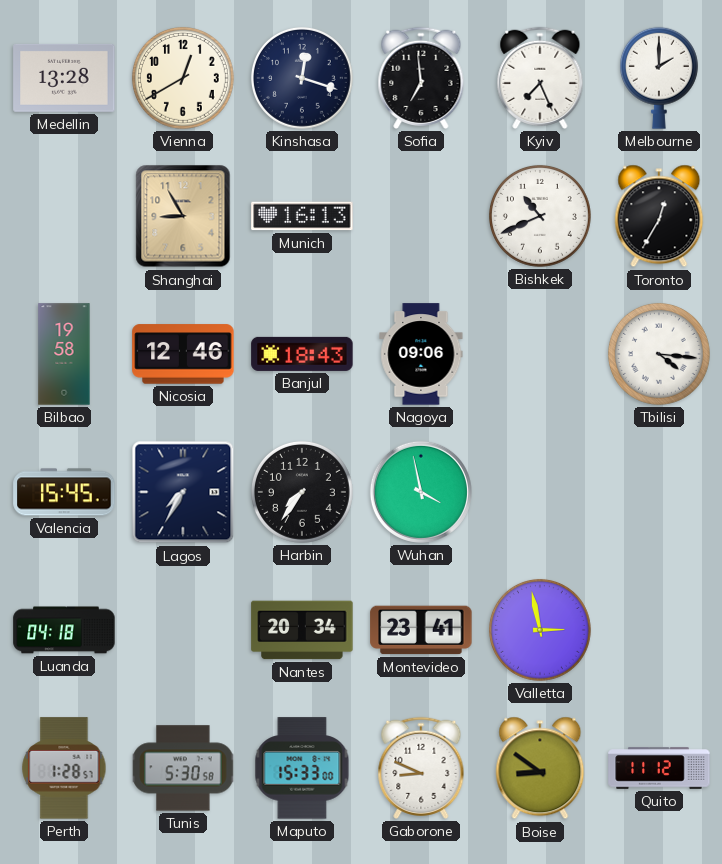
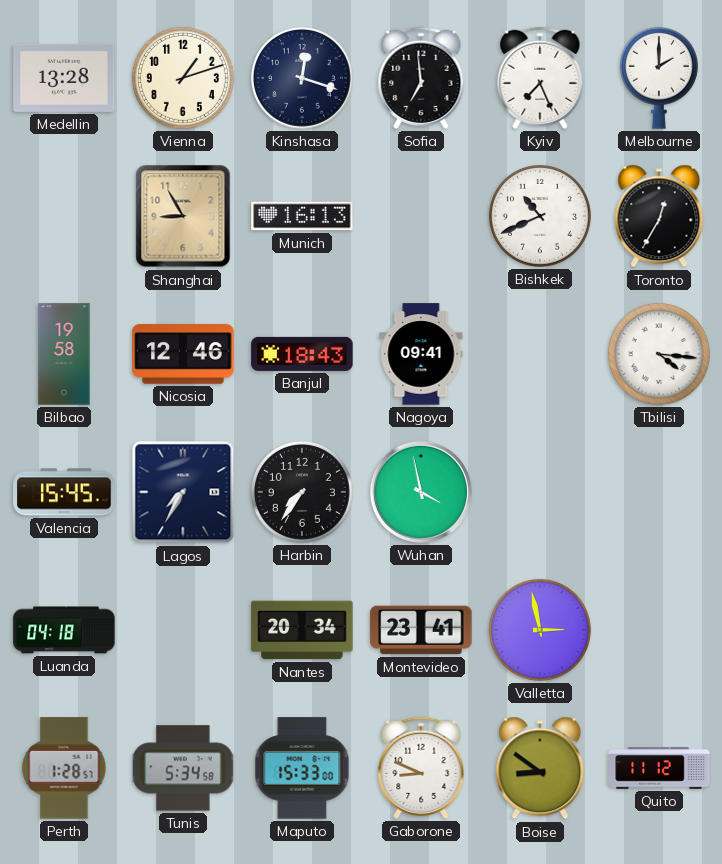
Vienna: 12:40 -> 1:12 (183, 78)
Nagoya: 09:06 -> 09:41 (421, 354)
Tunis: 5:30 -> 5:34 (183, 768)
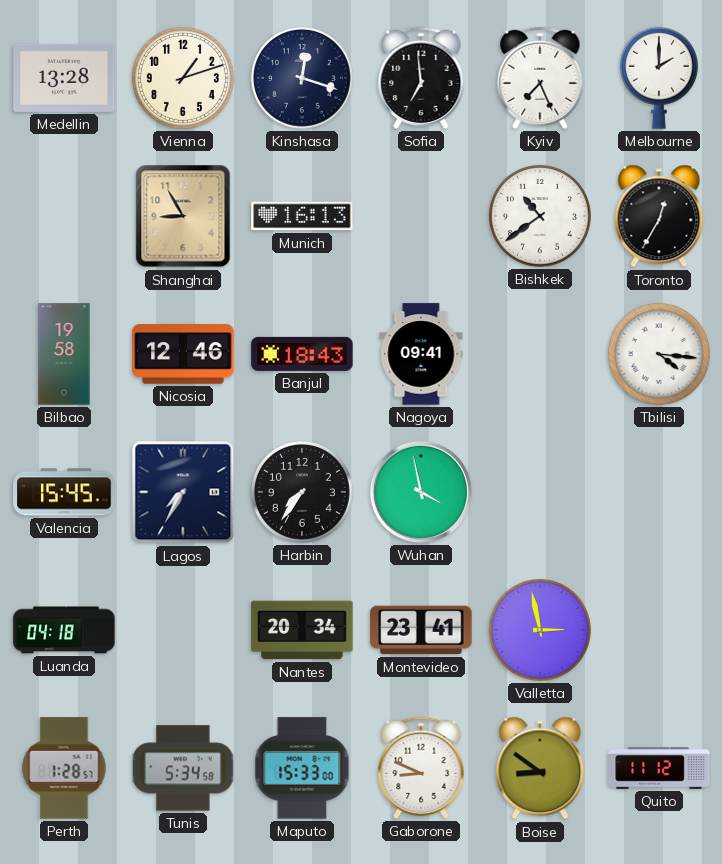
Bishkek: 10:41 -> 10:39 (540, 216)
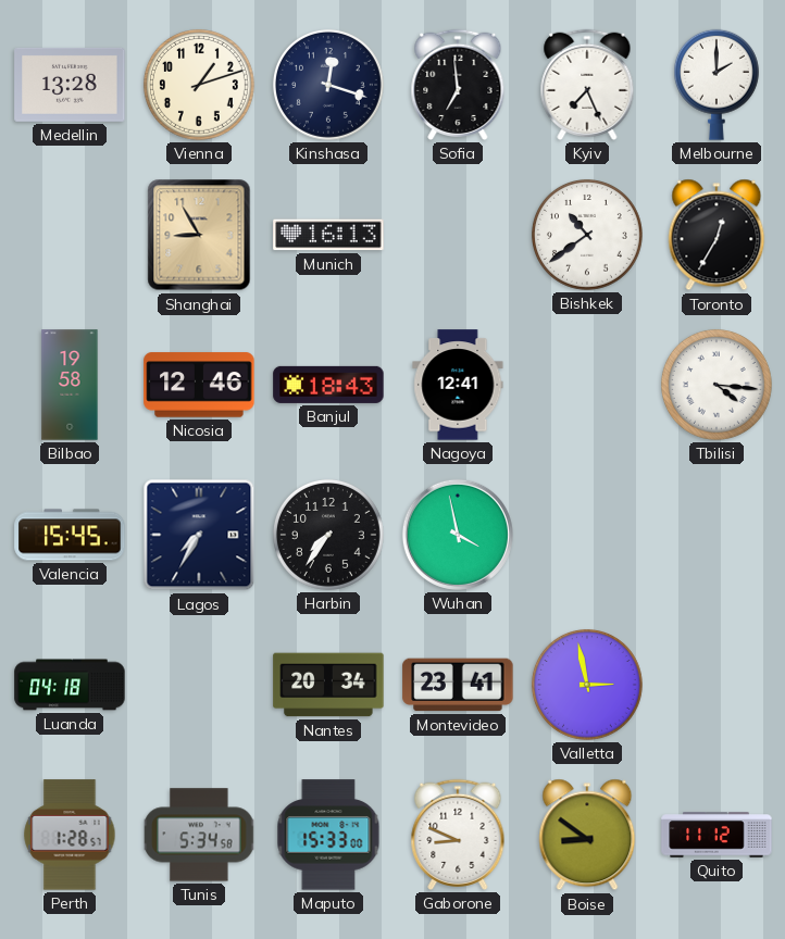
Nagoya: 09:41 -> 12:41 (458, 385)
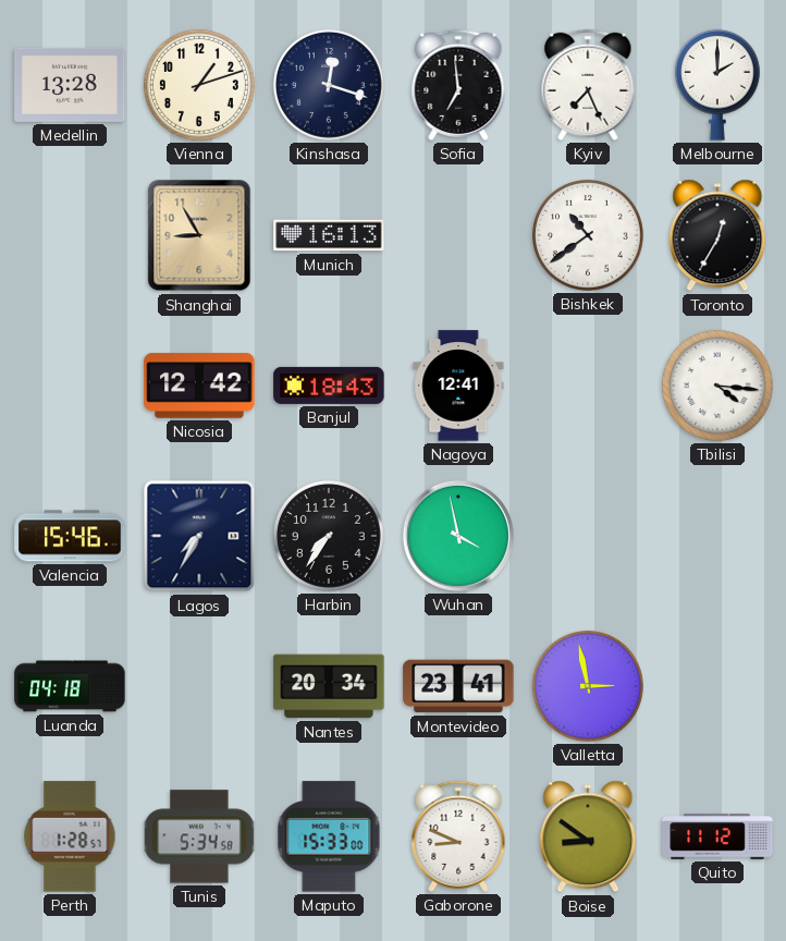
Bilbao: 19:58 -> none (70, 385)
Nicosia: 12:46 -> 12:42 (199, 386)
Valencia: 15:45 -> 15:46 (70, 536)
